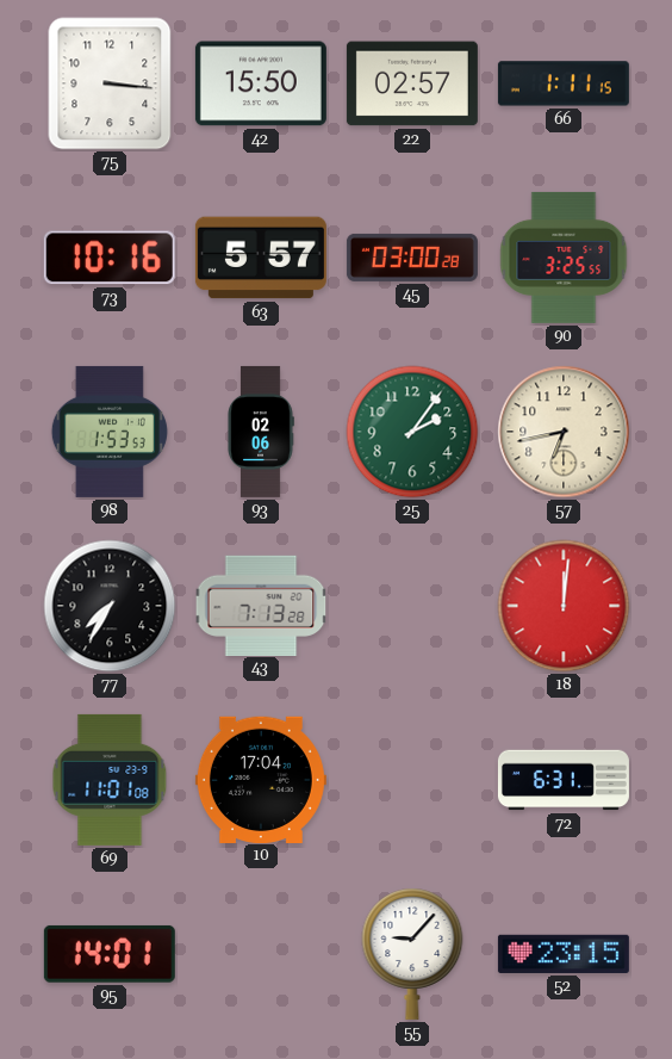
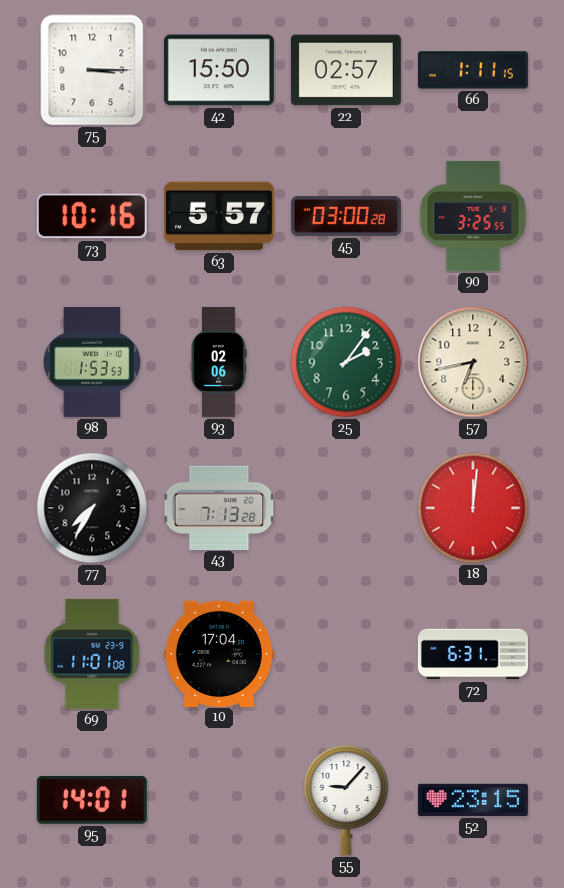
75: 3:16 -> 3:15 (92, 70)
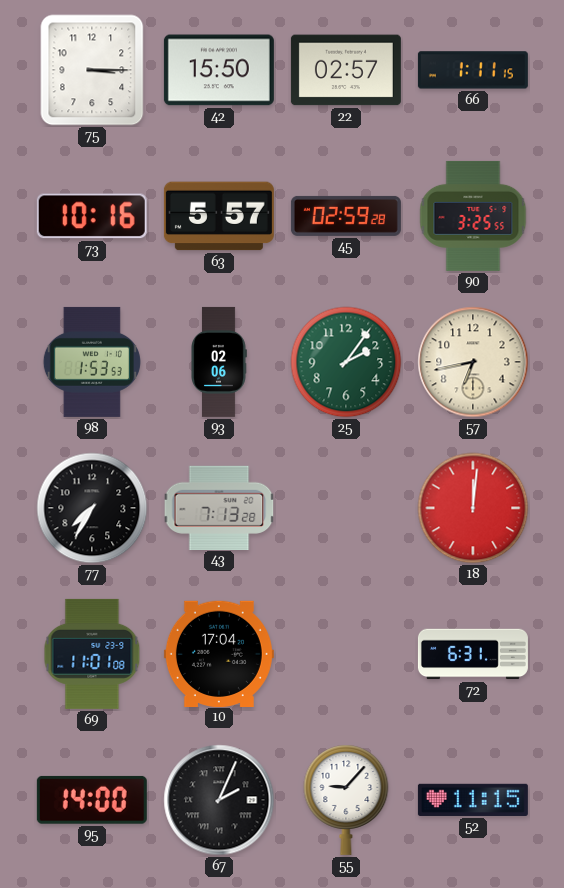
45: 03:00 -> 02:59 (346, 216)
95: 14:01 -> 14:00 (92, 800)
67: none -> 2:04 (219, 800)
52: 23:15 -> 11:15 (473, 800)
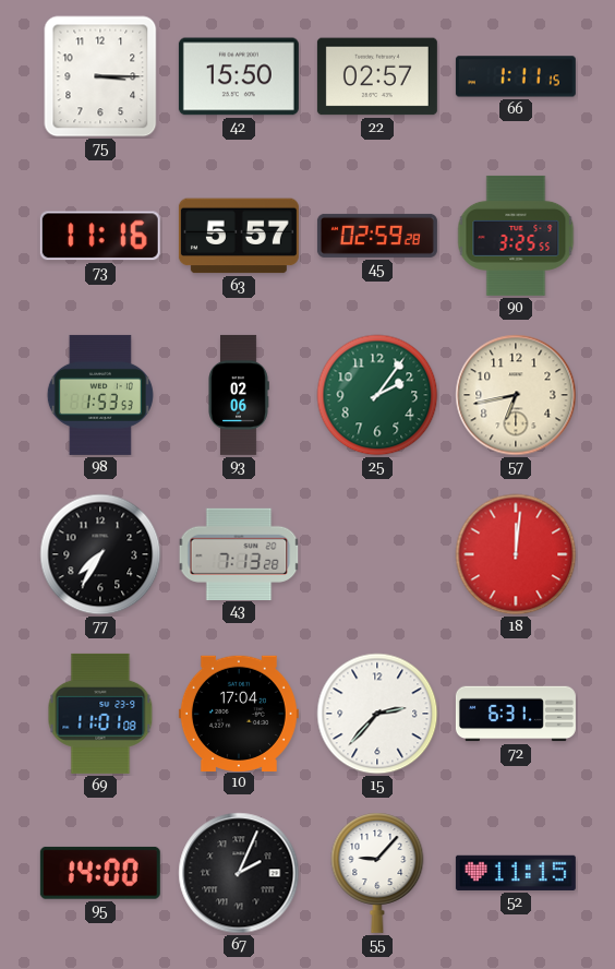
73: 10:16 -> 11:16 (100, 236)
15: none -> 2:37 (377, 714)
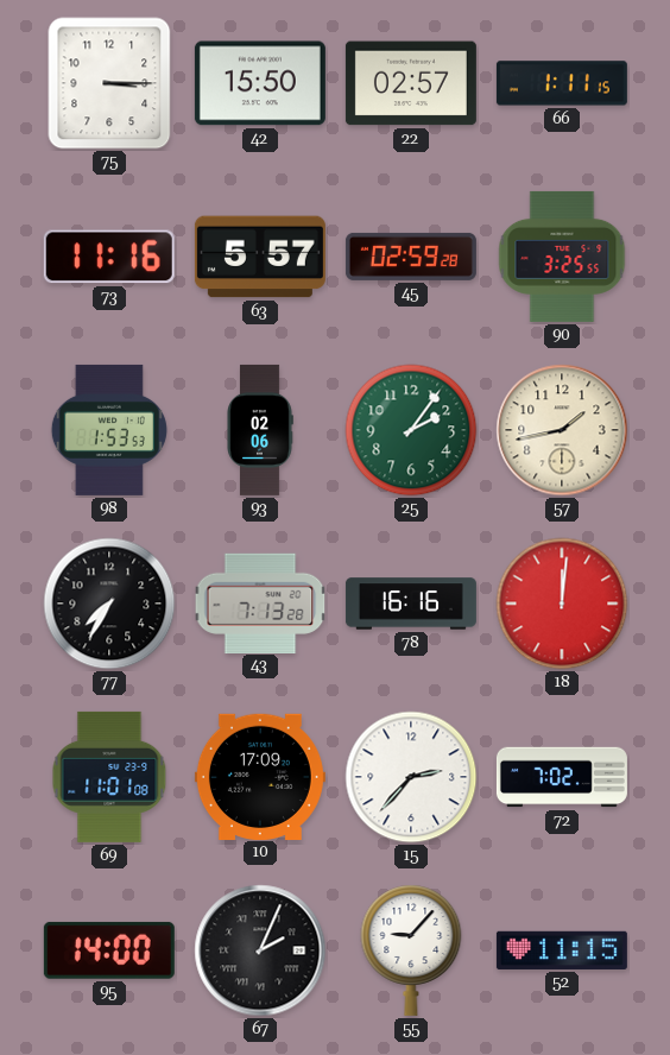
57: 6:43 -> 1:43 (562, 430)
78: none -> 16:16 (411, 604)
10: 17:04 -> 17:09 (260, 776)
72: 6:31 -> 7:02 (562, 777)
